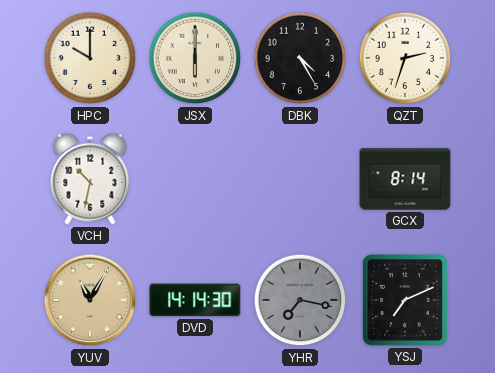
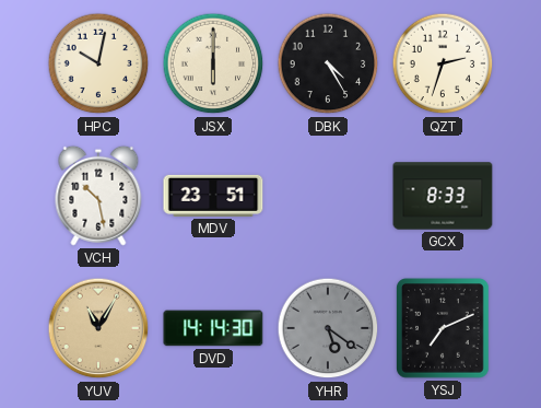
HPC: 10:00 -> 10:02 (98, 63)
VCH: 10:32 -> 10:28 (98, 196)
MDV: none -> 23:51 (213, 196)
GCX: 8:14 -> 8:33 (443, 196)
YHR: 7:17 -> 5:21 (328, 328)
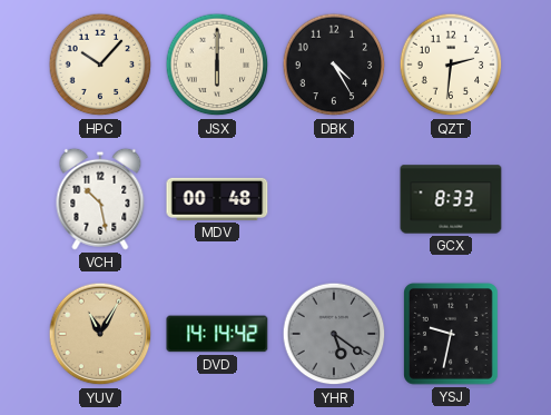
HPC: 10:02 -> 10:07 (100, 65)
QZT: 2:33 -> 2:31 (451, 65)
MDV: 23:51 -> 00:48 (217, 199)
DVD: 14:14:30 -> 14:14:42 (217, 334)
YSJ: 7:11 -> 9:32 (452, 335)
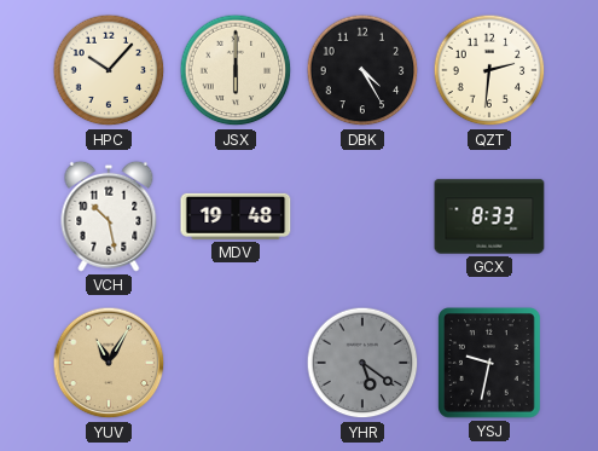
MDV: 00:48 -> 19:48 (236, 216)
DVD: 14:14 -> none (217, 334)
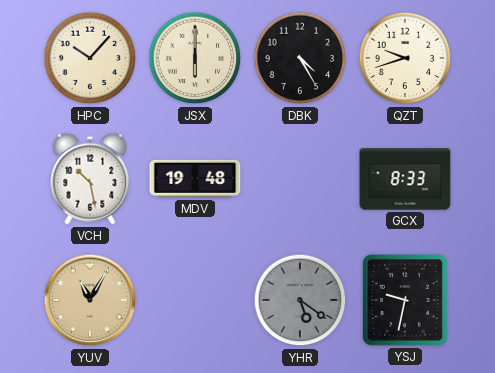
QZT: 2:31 -> 9:42 (405, 58)
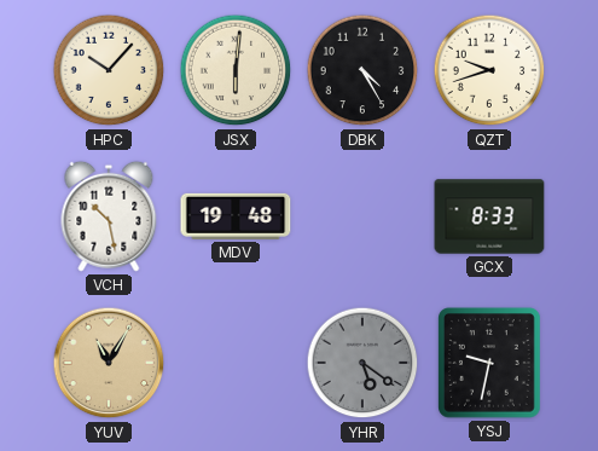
JSX: 6:00 -> 6:01 (236, 70)
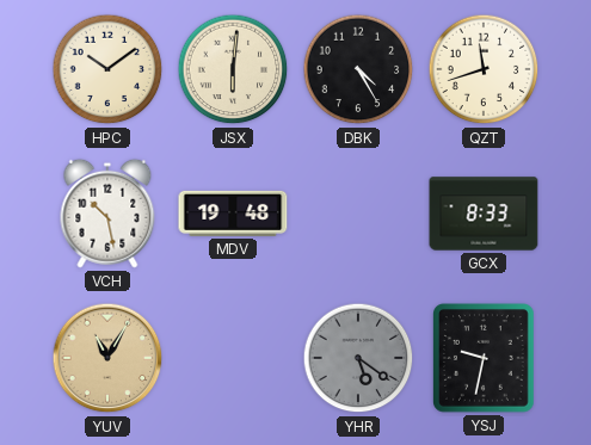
HPC: 10:07 -> 10:09 (107, 69)
QZT: 9:42 -> 11:42 (484, 69)
